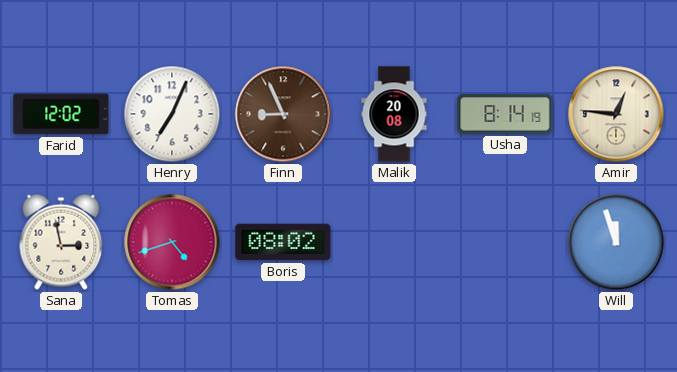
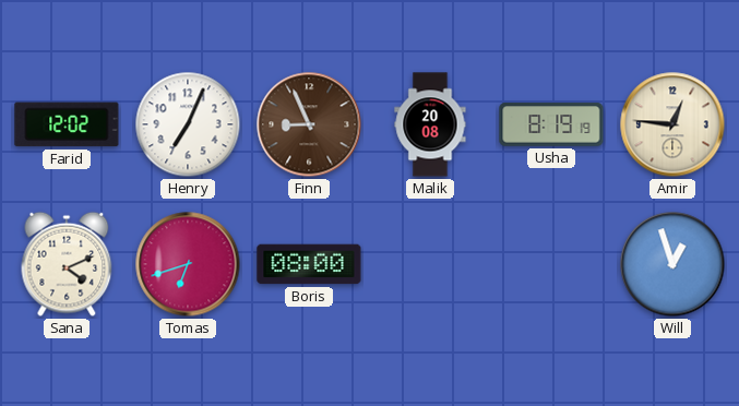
Usha: 8:14 -> 8:19 (551, 124)
Sana: 2:58 -> 4:11 (67, 264)
Tomas: 4:42 -> 6:42 (188, 264)
Boris: 08:02 -> 08:00 (309, 264)
Will: 11:57 -> 12:57 (672, 264)
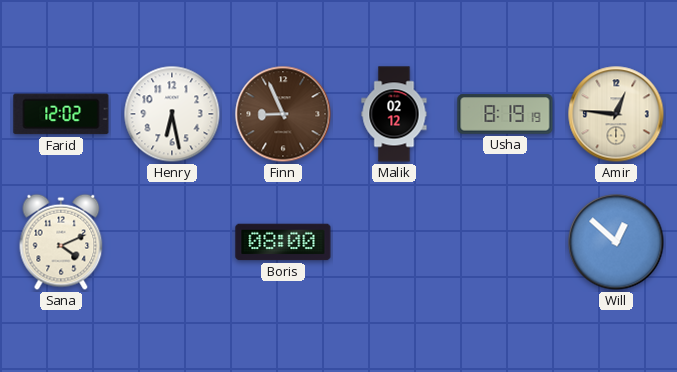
Henry: 7:04 -> 6:28 (172, 114)
Malik: 20:08 -> 02:12 (394, 114)
Tomas: 6:42 -> none (188, 264)
Will: 12:57 -> 12:52 (616, 242)
